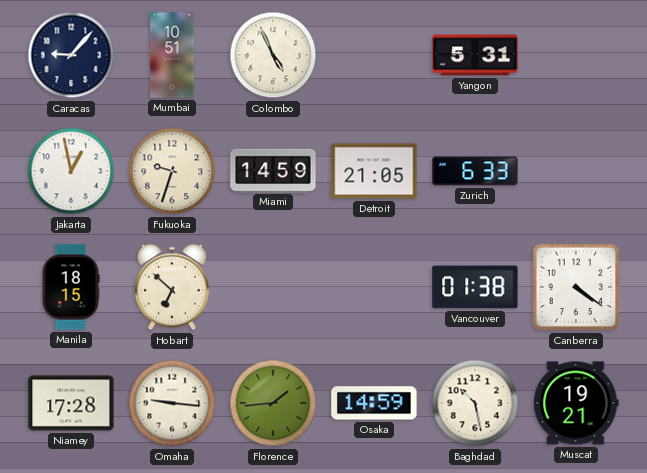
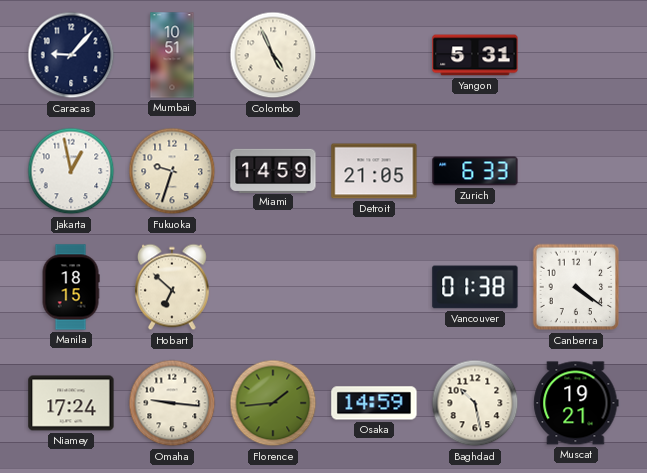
Niamey: 17:28 -> 17:24 (71, 403)
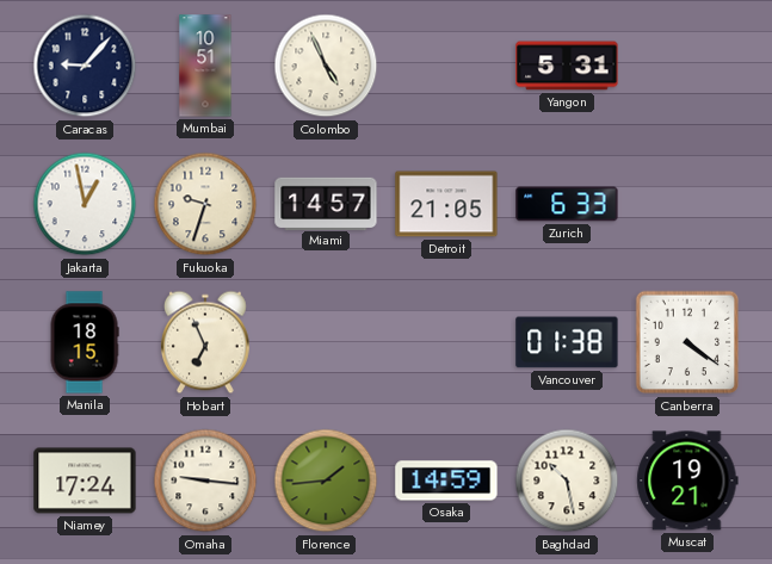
Miami: 14:59 -> 14:57 (326, 203)
Hobart: 6:52 -> 6:56 (205, 342)
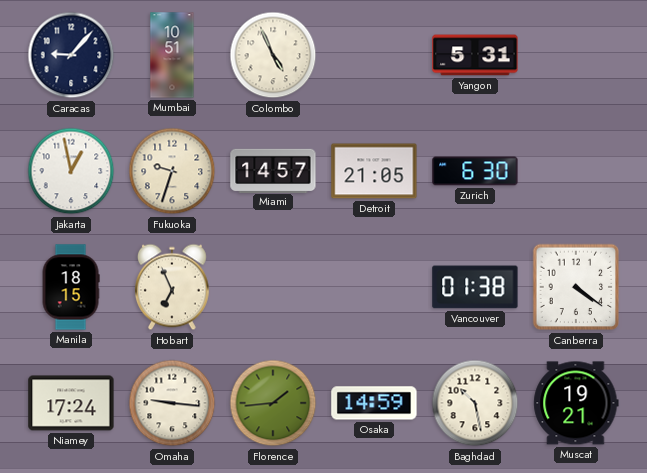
Zurich: 6:33 -> 6:30 (475, 171)
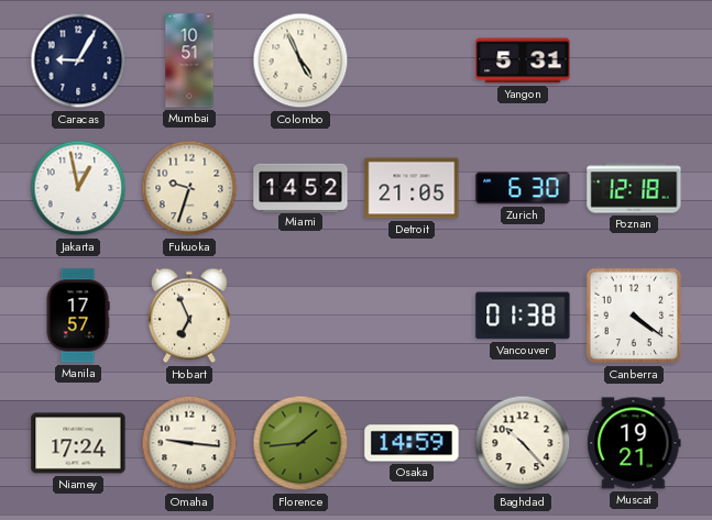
Caracas: 9:07 -> 9:05 (78, 60)
Miami: 14:57 -> 14:52 (300, 187)
Poznan: none -> 12:18 (634, 188)
Manila: 18:15 -> 17:57 (78, 316)
Baghdad: 10:28 -> 10:23 (523, 443)
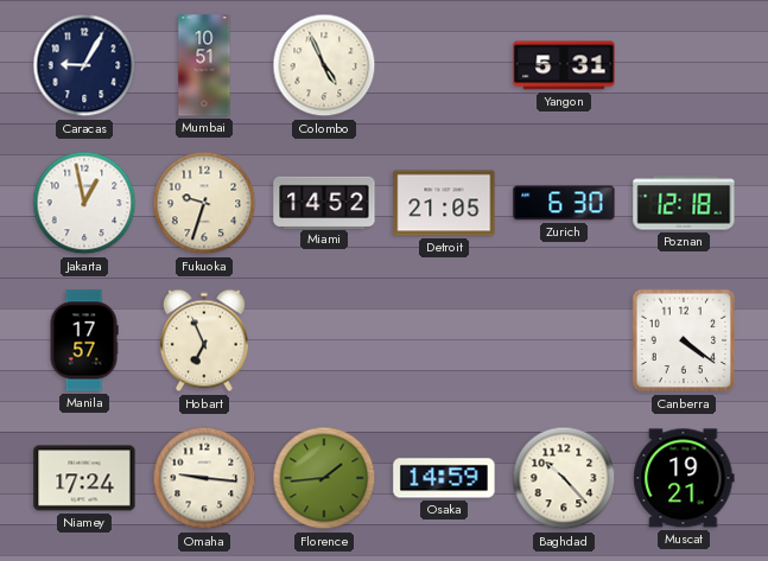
Vancouver: 01:38 -> none (523, 316)
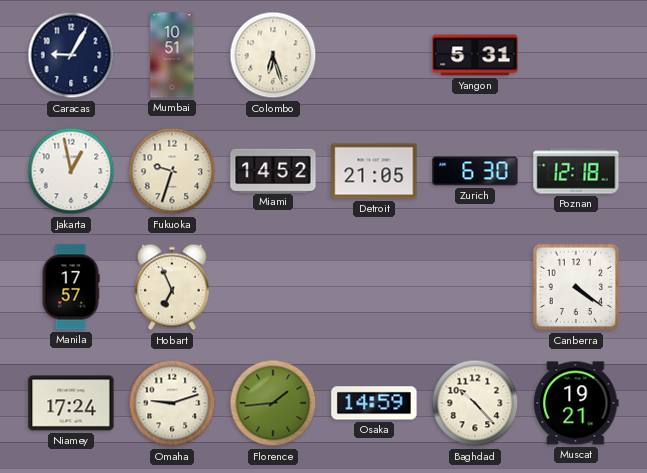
Colombo: 4:56 -> 6:27 (273, 55)
Omaha: 9:16 -> 9:12 (172, 403)
